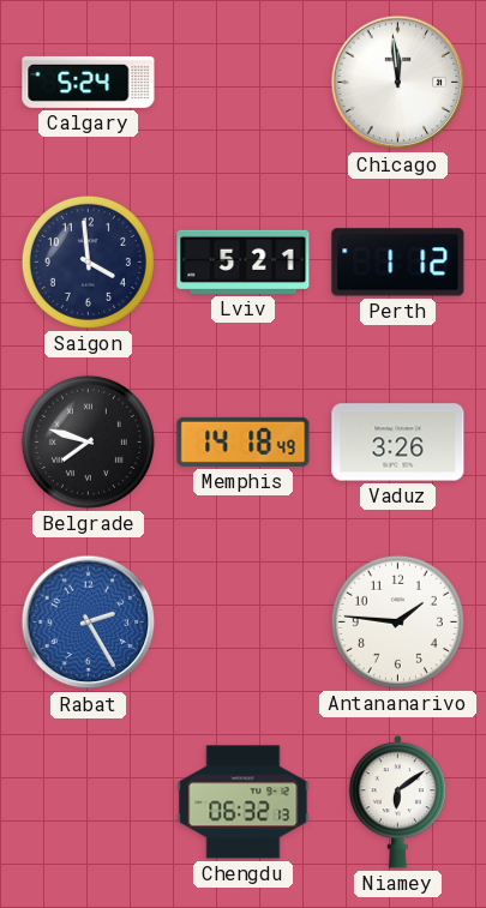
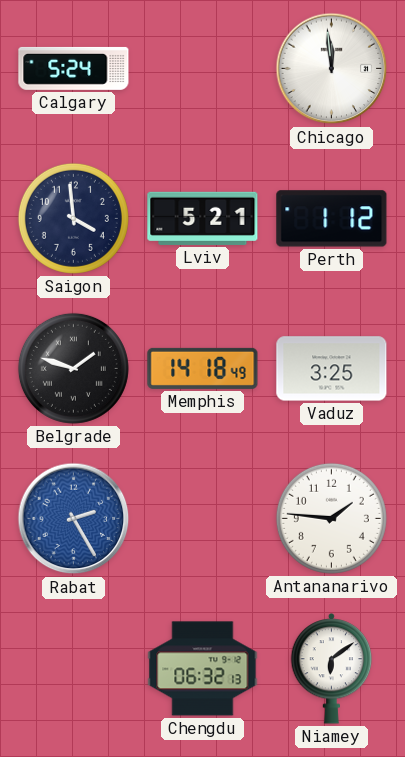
Belgrade: 7:48 -> 1:48 (73, 368)
Vaduz: 3:26 -> 3:25 (332, 369)
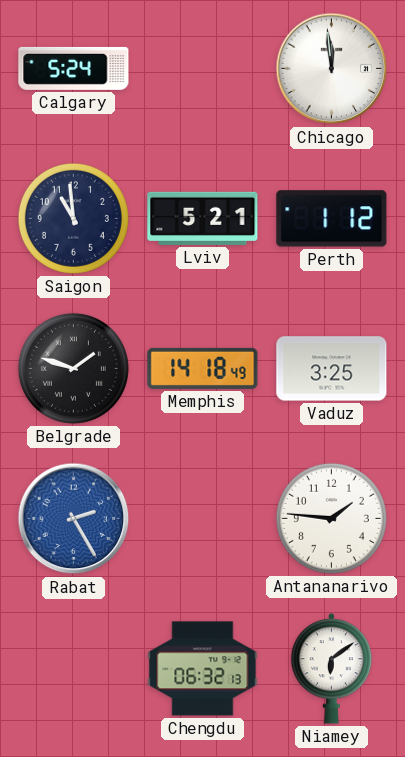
Saigon: 3:59 -> 10:59 (73, 218)
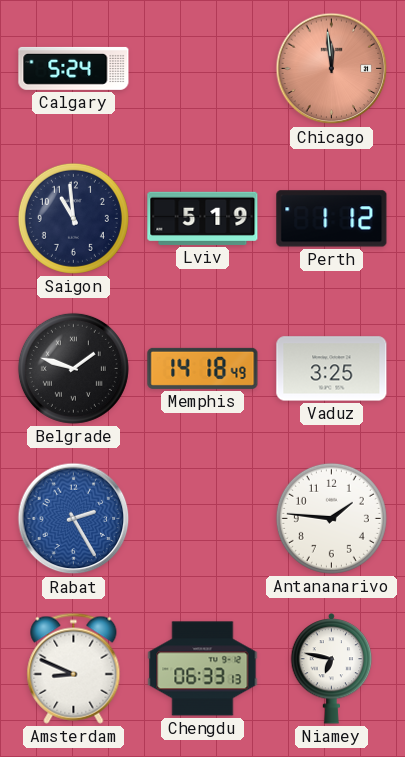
Chicago dial: white -> salmon (332, 69)
Lviv: 5:21 -> 5:19 (203, 218)
Amsterdam: none -> 8:49 (74, 668)
Chengdu: 06:32 -> 06:33 (203, 669)
Niamey: 6:09 -> 6:47 (332, 669)
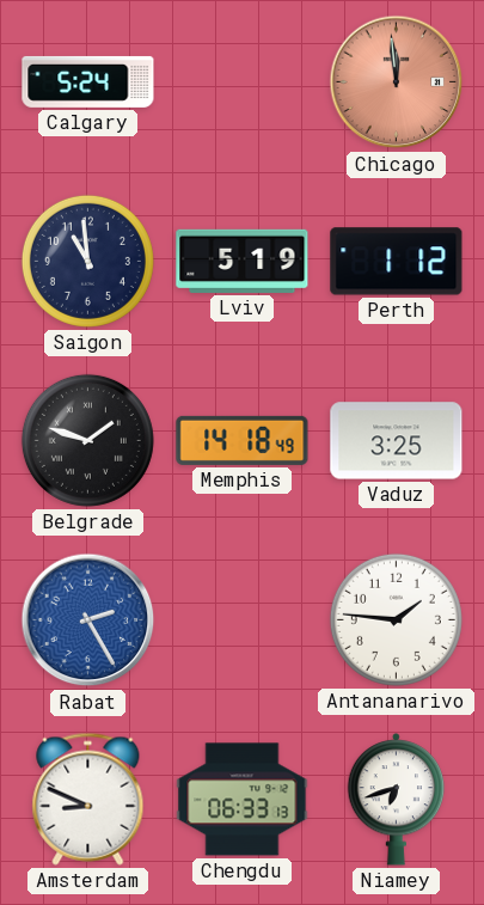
Niamey: 6:47 -> 6:42 (397, 800)
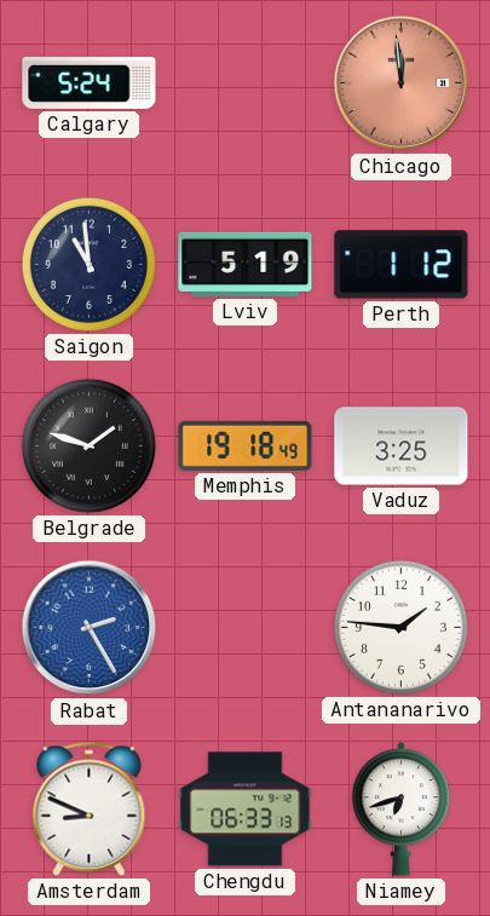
Memphis: 14:18 -> 19:18 (246, 445)
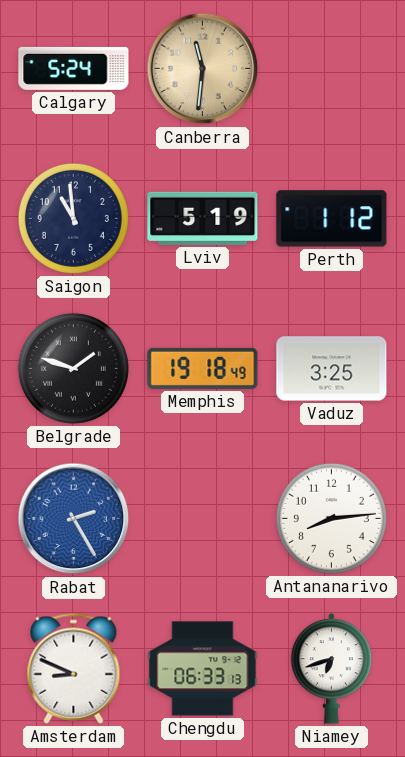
Canberra: none -> 11:31 (203, 69)
Chicago: 11:59 -> none (402, 83)
Antananarivo: 1:46 -> 8:14 (331, 518)
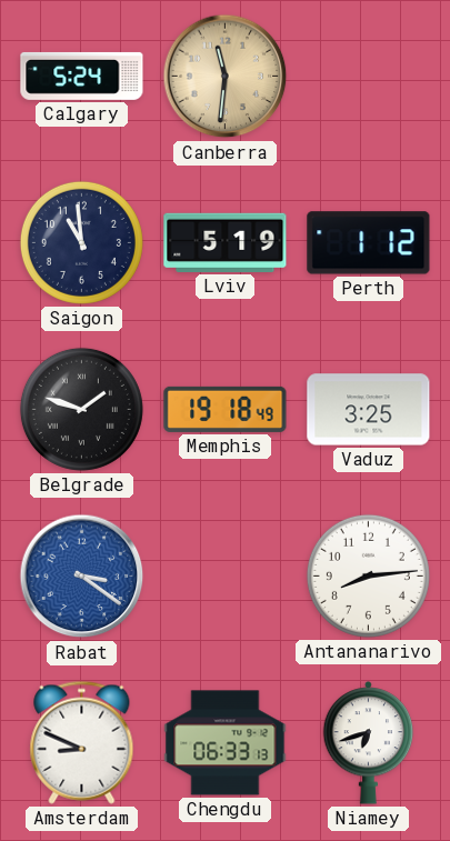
Rabat: 2:25 -> 3:21 (82, 577)
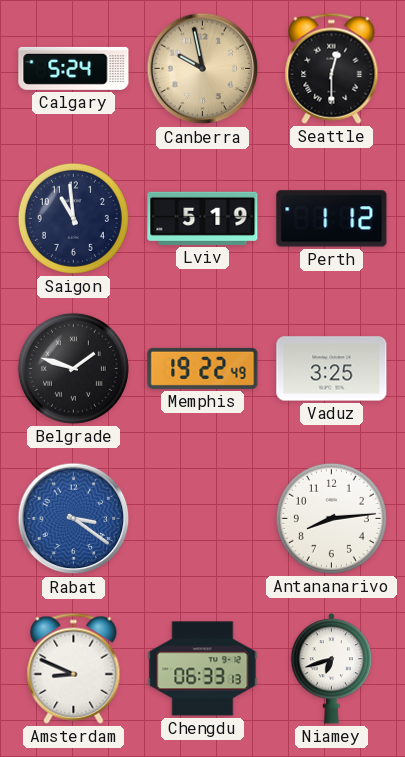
Canberra: 11:31 -> 9:58 (203, 69)
Seattle: none -> 12:30 (332, 68)
Memphis: 19:18 -> 19:22 (203, 368)
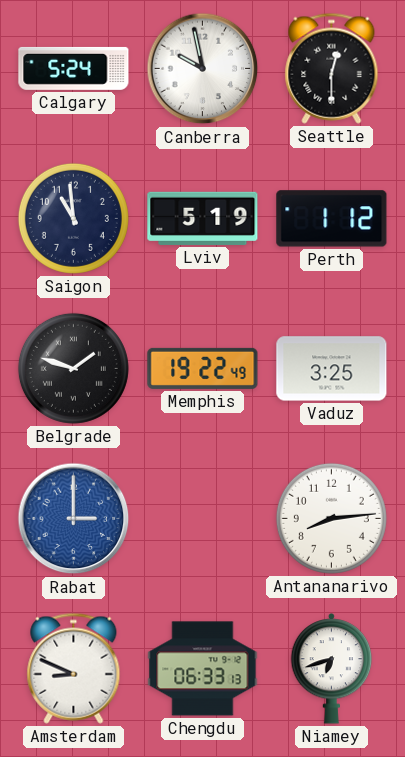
Canberra dial: champagne -> white (203, 69)
Rabat: 3:21 -> 3:00 (74, 519)
